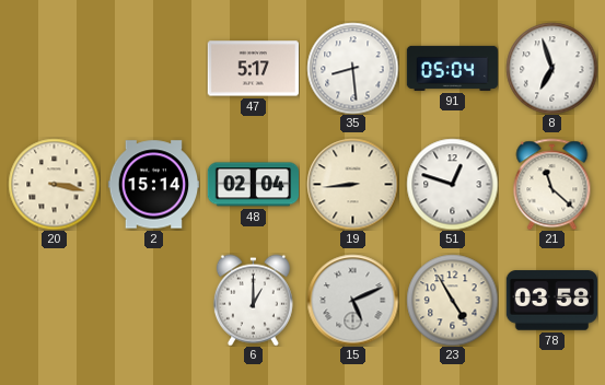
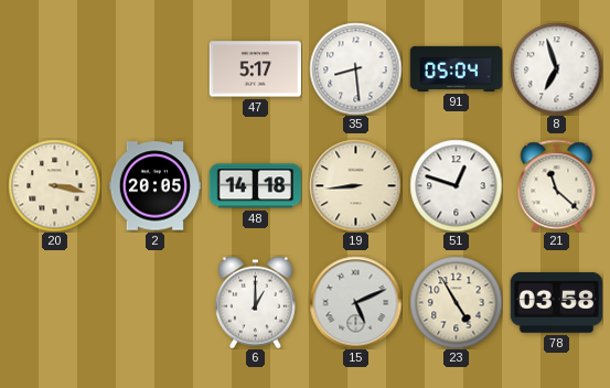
2: 15:14 -> 20:05 (154, 186)
48: 02:04 -> 14:18 (255, 186)
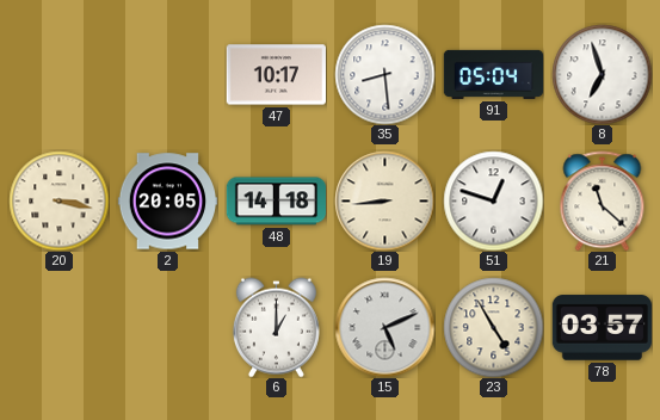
47: 5:17 -> 10:17 (276, 75)
78: 03:58 -> 03:57 (602, 328)
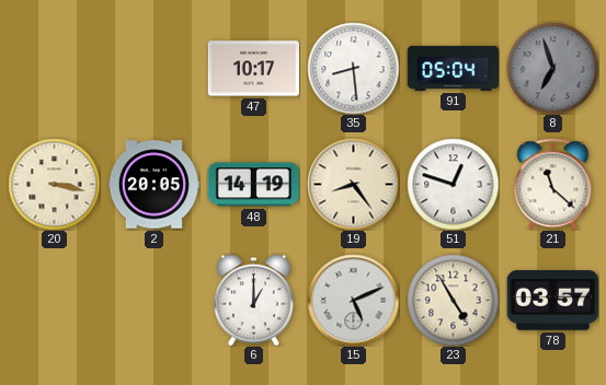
8 dial: white -> grey (552, 68)
48: 14:18 -> 14:19 (253, 185)
19: 8:44 -> 8:24 (353, 184)
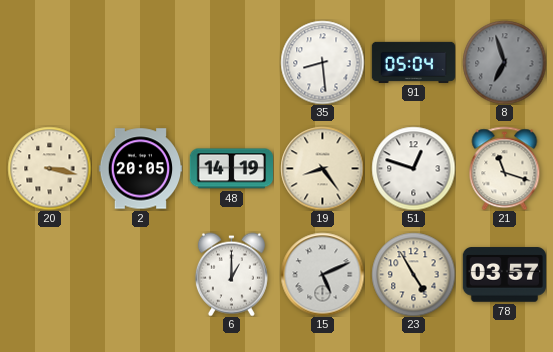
47: 10:17 -> none (253, 69)
21: 11:22 -> 11:18 (505, 168)
